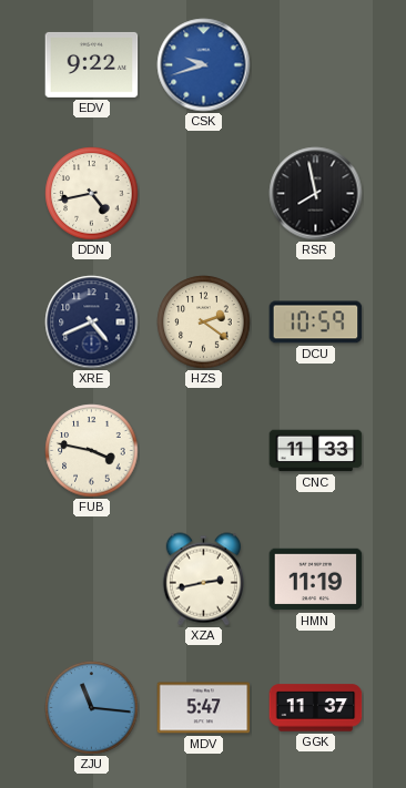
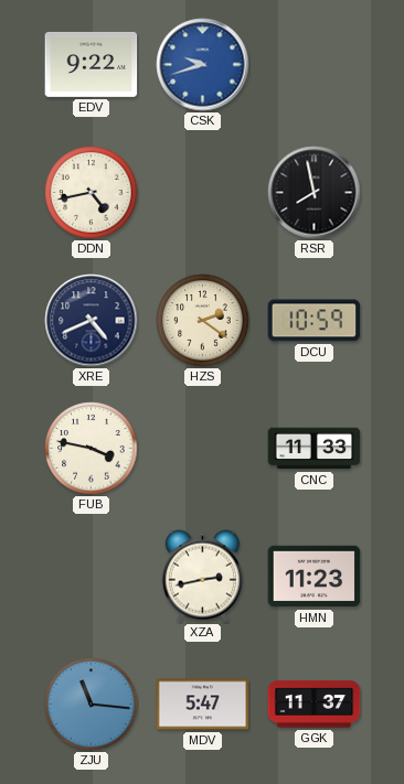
HMN: 11:19 -> 11:23 (315, 577)
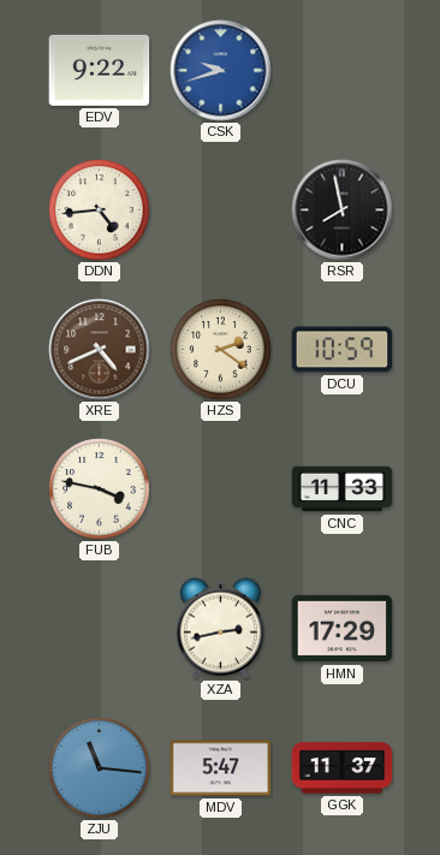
DDN: 4:43 -> 4:44 (100, 210)
XRE dial: navy -> brown (100, 350)
HMN: 11:23 -> 17:29 (343, 629)
